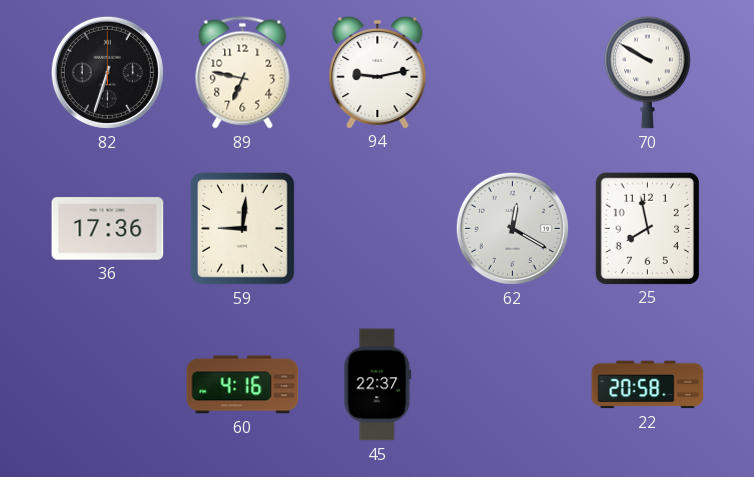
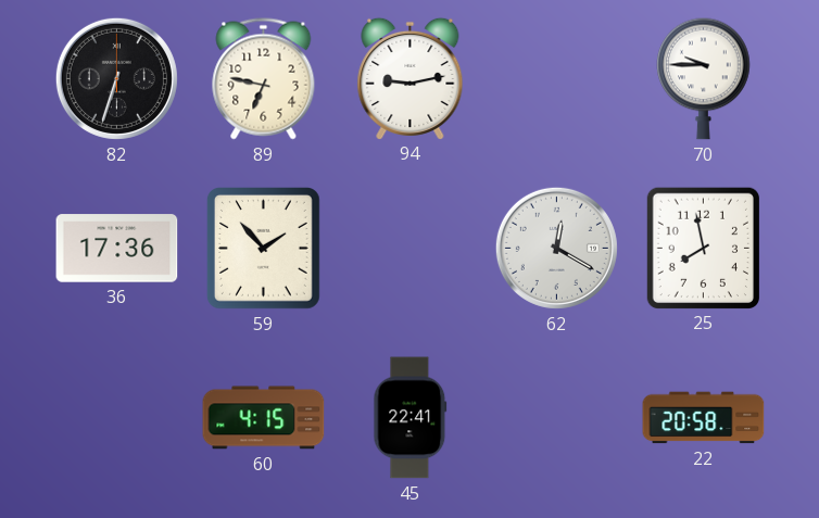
70: 9:50 -> 9:45 (704, 78)
59: 9:01 -> 1:53 (264, 249)
60: 4:16 -> 4:15 (264, 418)
45: 22:37 -> 22:41 (411, 418)
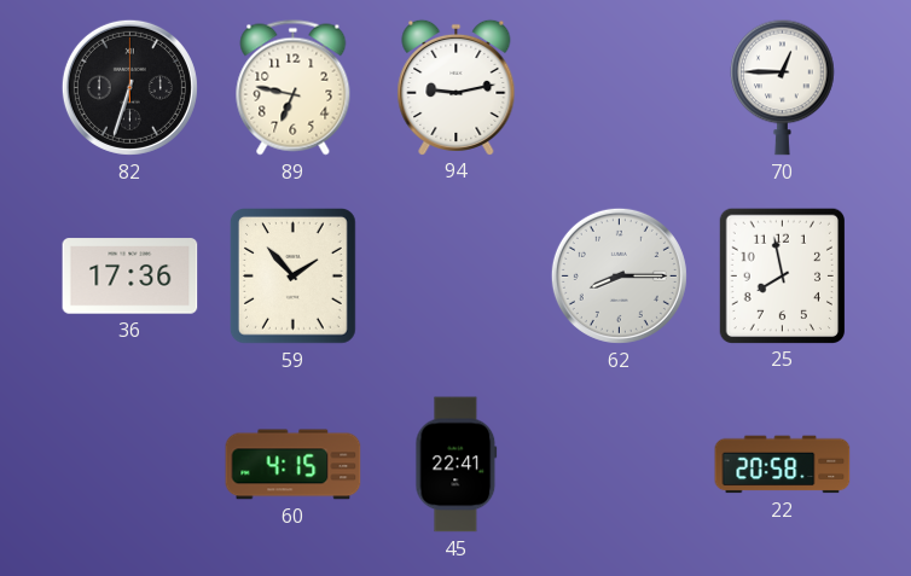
70: 9:45 -> 12:45 (783, 87)
62: 12:20 -> 8:15 (619, 275)
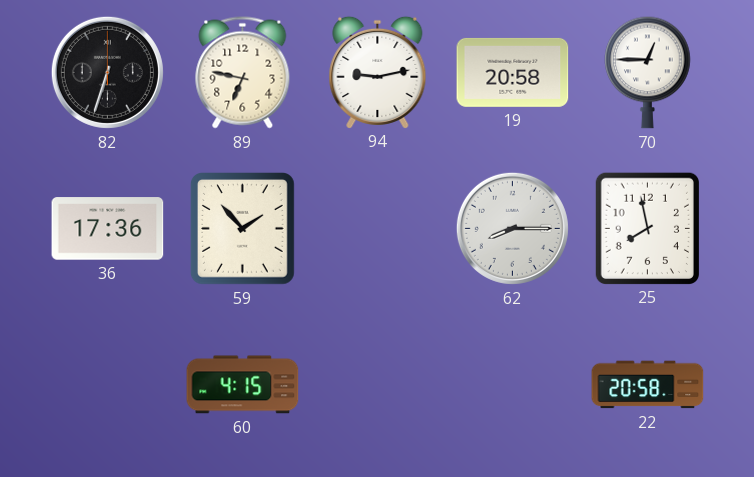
19: none -> 20:58 (513, 72)
45: 22:41 -> none (457, 465)
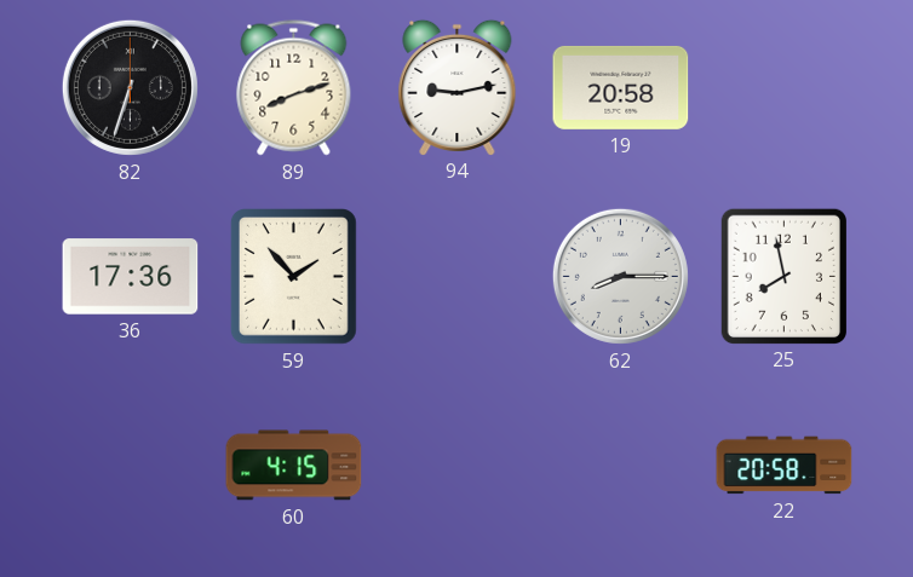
89: 6:47 -> 8:12 (294, 88)
70: 12:45 -> none (648, 72)
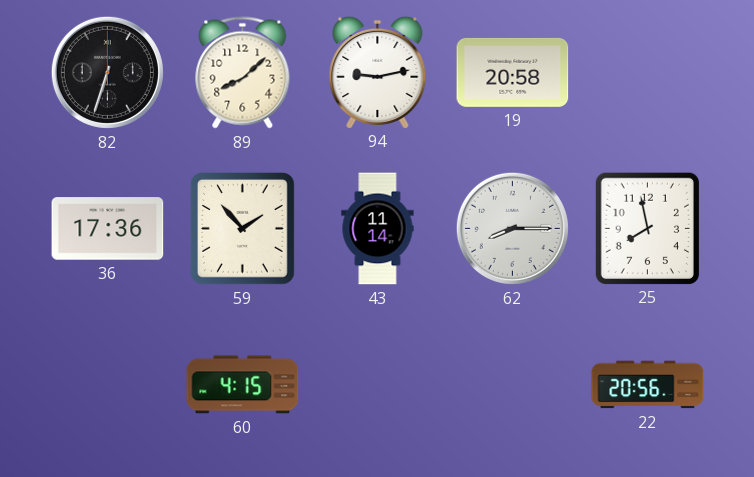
89: 8:12 -> 8:08 (243, 73)
43: none -> 11:14 (378, 229)
22: 20:58 -> 20:56 (648, 385)
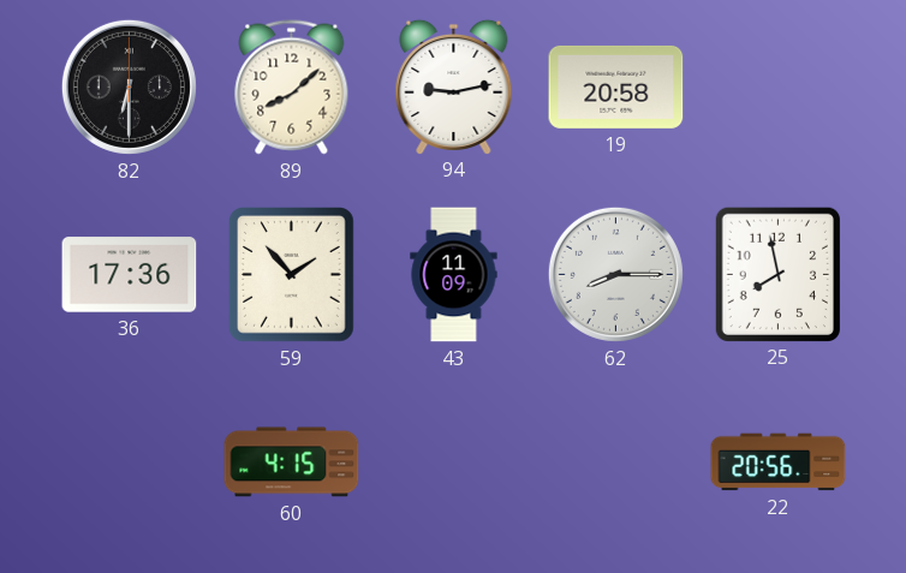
82: 6:33 -> 6:30 (129, 86)
43: 11:14 -> 11:09 (454, 275)
